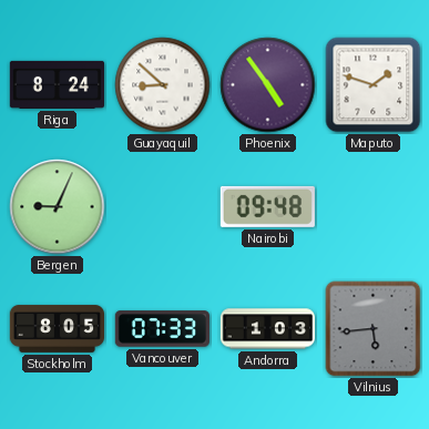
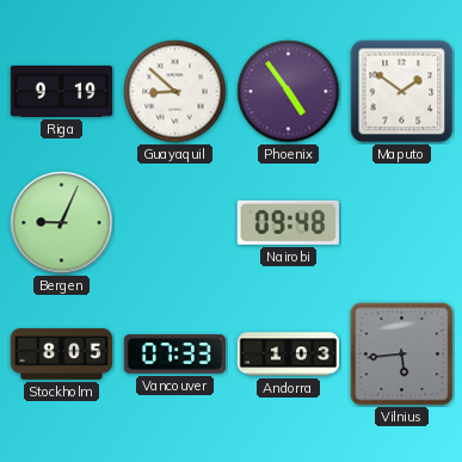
Riga: 8:24 -> 9:19 (61, 91)
Maputo: 1:48 -> 1:51 (402, 92)
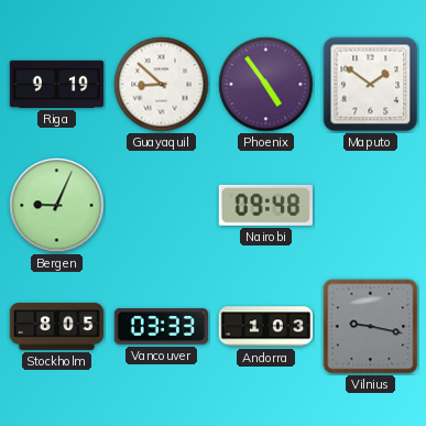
Vancouver: 07:33 -> 03:33 (161, 327)
Vilnius: 5:44 -> 9:17 (371, 327)
